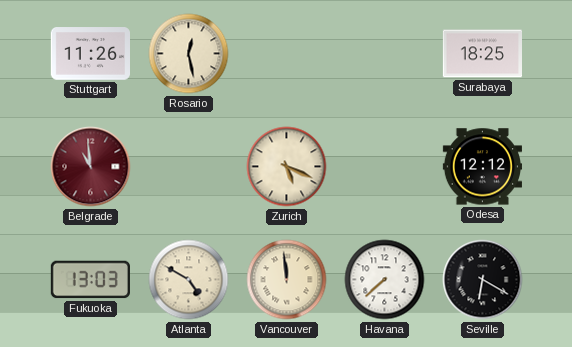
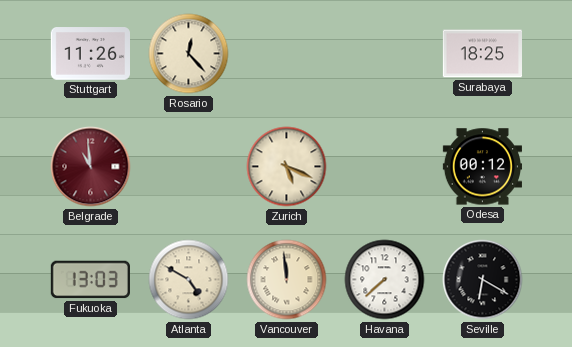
Rosario: 12:28 -> 12:23 (189, 54)
Odesa: 12:12 -> 00:12 (482, 167)
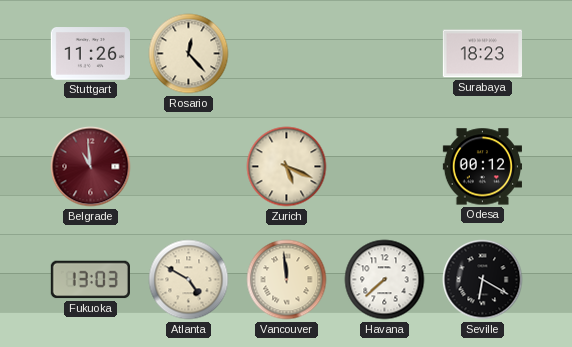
Surabaya: 18:25 -> 18:23 (482, 54)
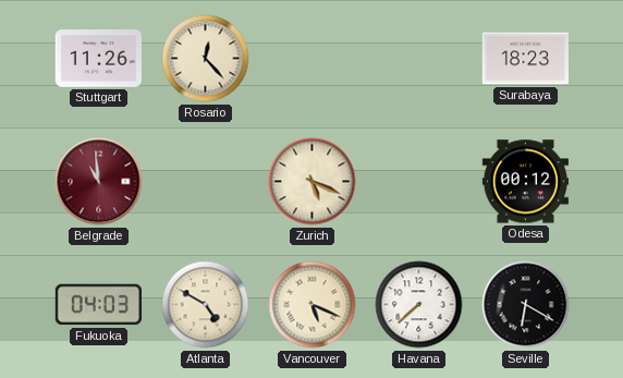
Fukuoka: 13:03 -> 04:03 (98, 305)
Vancouver: 11:59 -> 5:19 (313, 305)
